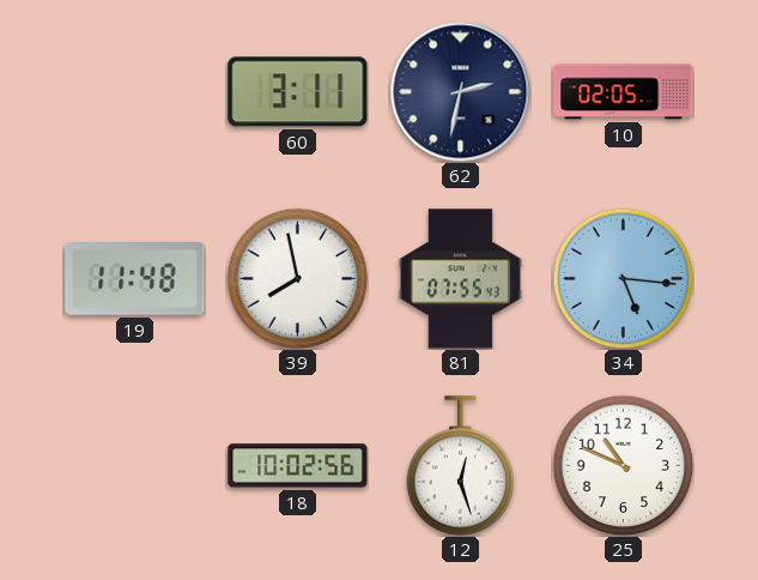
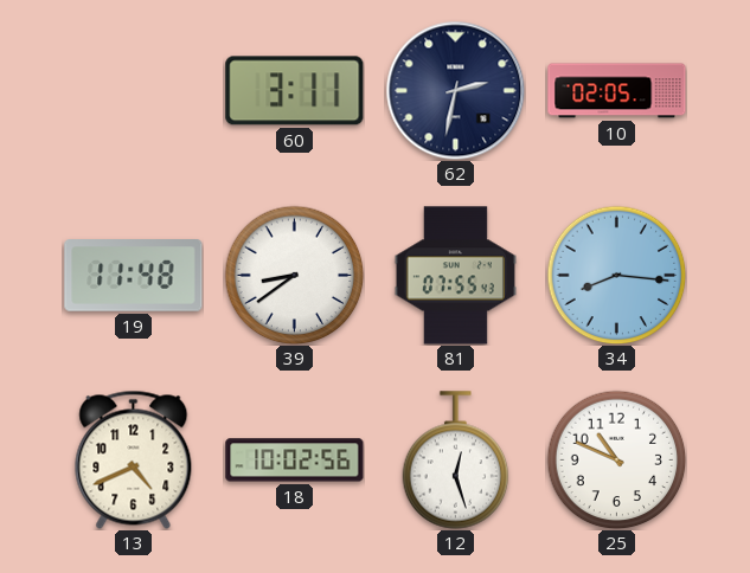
39: 7:58 -> 8:39 (294, 275)
34: 5:16 -> 8:16 (616, 275)
13: none -> 4:41 (134, 459)
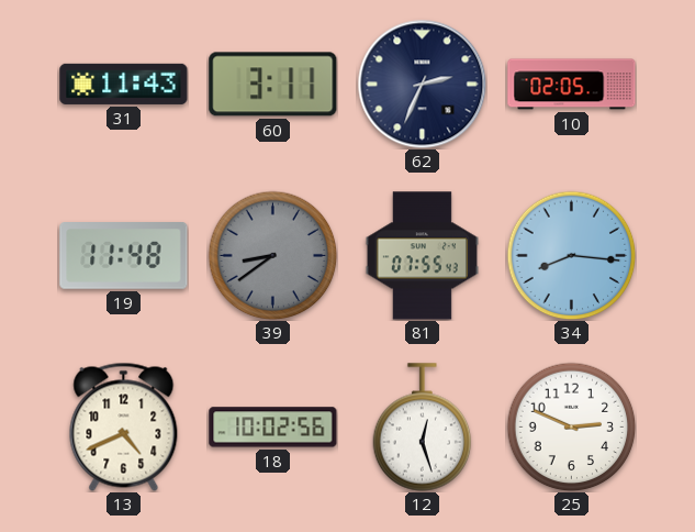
31: none -> 11:43 (124, 84)
62: 2:32 -> 2:34 (422, 84)
39 dial: white -> grey (272, 255)
25: 10:49 -> 2:49 (571, 426)
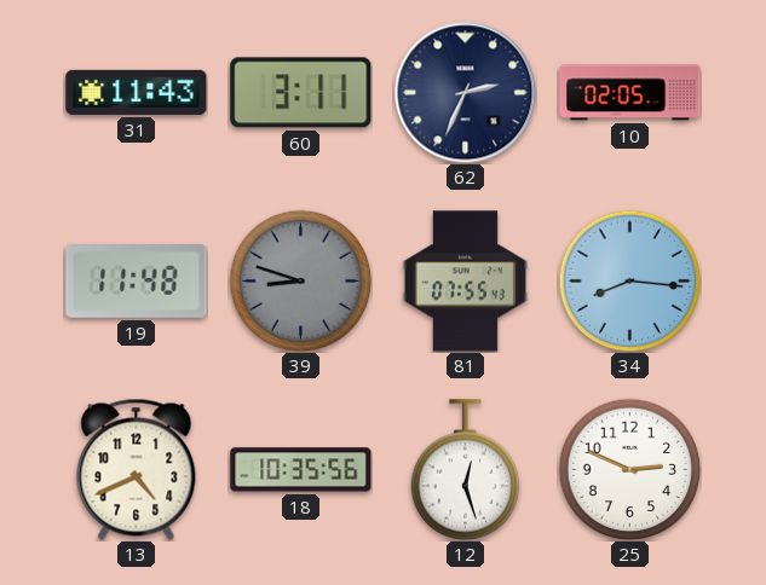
39: 8:39 -> 8:48 (300, 280)
18: 10:02 -> 10:35 (301, 470)
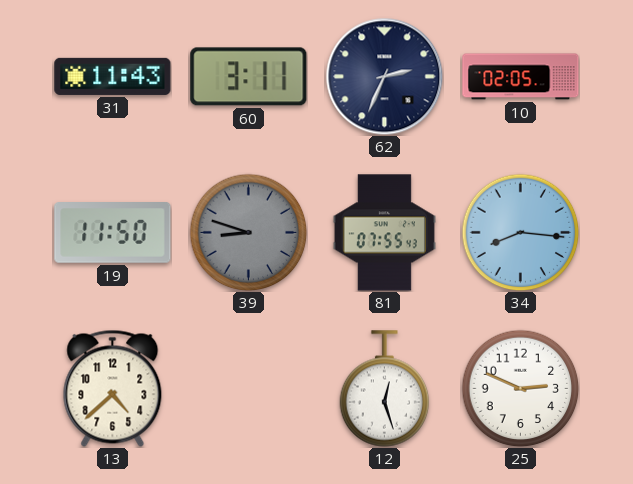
19: 11:48 -> 11:50 (113, 233)
13: 4:41 -> 4:38 (113, 388)
18: 10:35 -> none (301, 470)
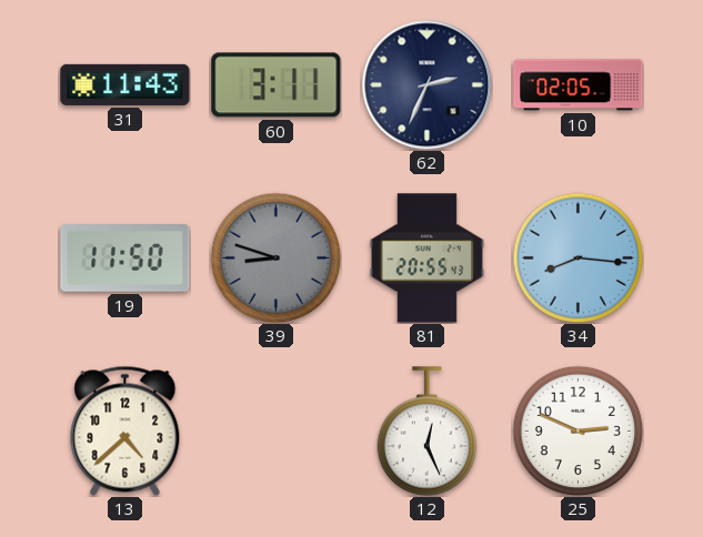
81: 07:55 -> 20:55 (426, 259)
12: 12:27 -> 12:26 (428, 432)
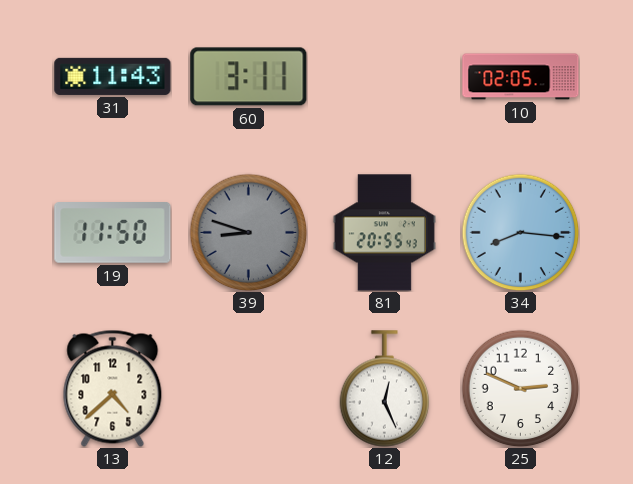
62: 2:34 -> none (426, 84)
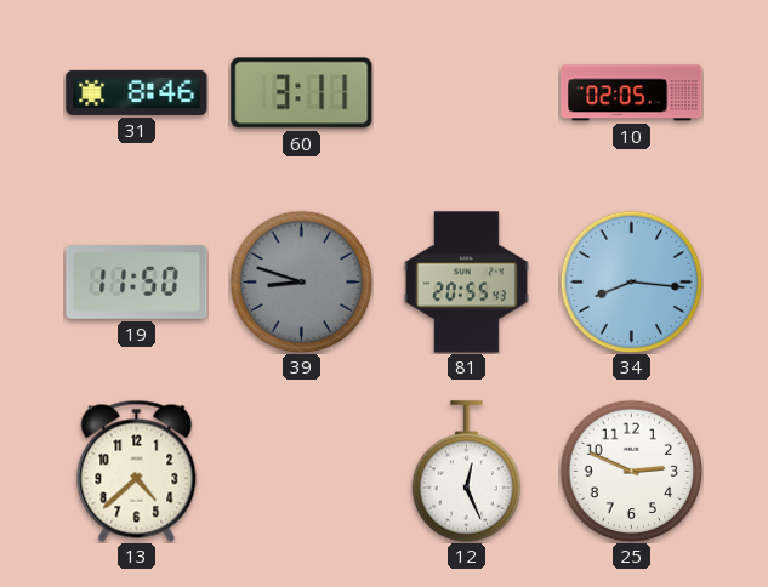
31: 11:43 -> 8:46 (137, 92)
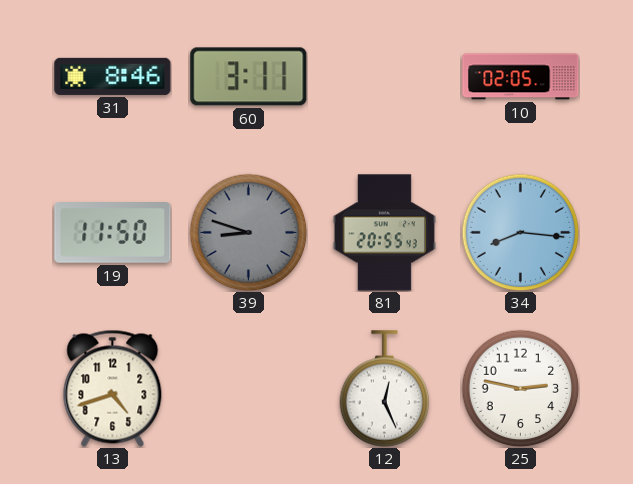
13: 4:38 -> 4:42 (113, 388)
25: 2:49 -> 2:47 (520, 388)
